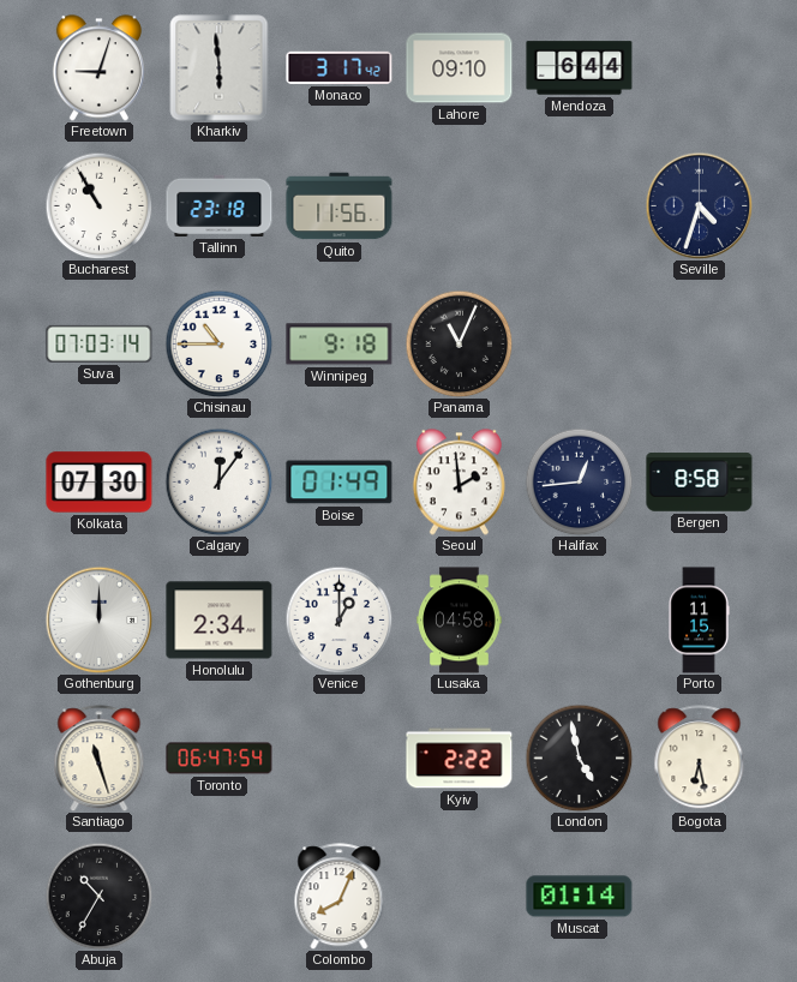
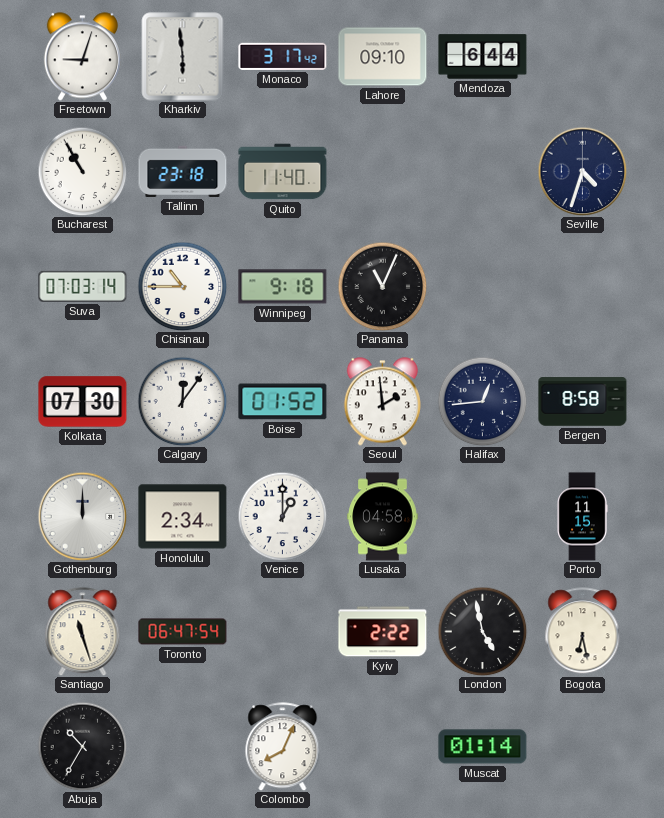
Quito: 11:56 -> 11:40 (283, 172)
Boise: 01:49 -> 01:52 (283, 402)
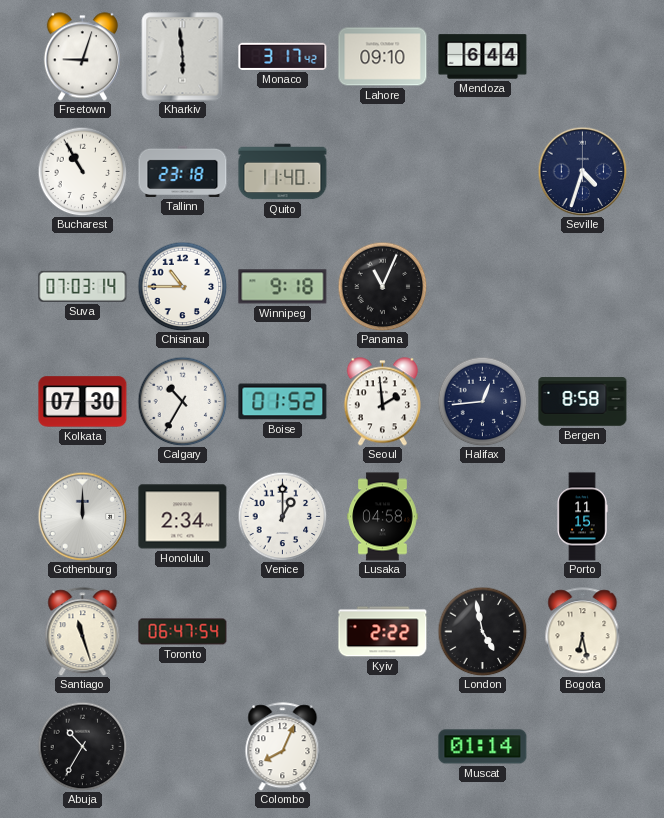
Calgary: 12:06 -> 10:35 (182, 401)
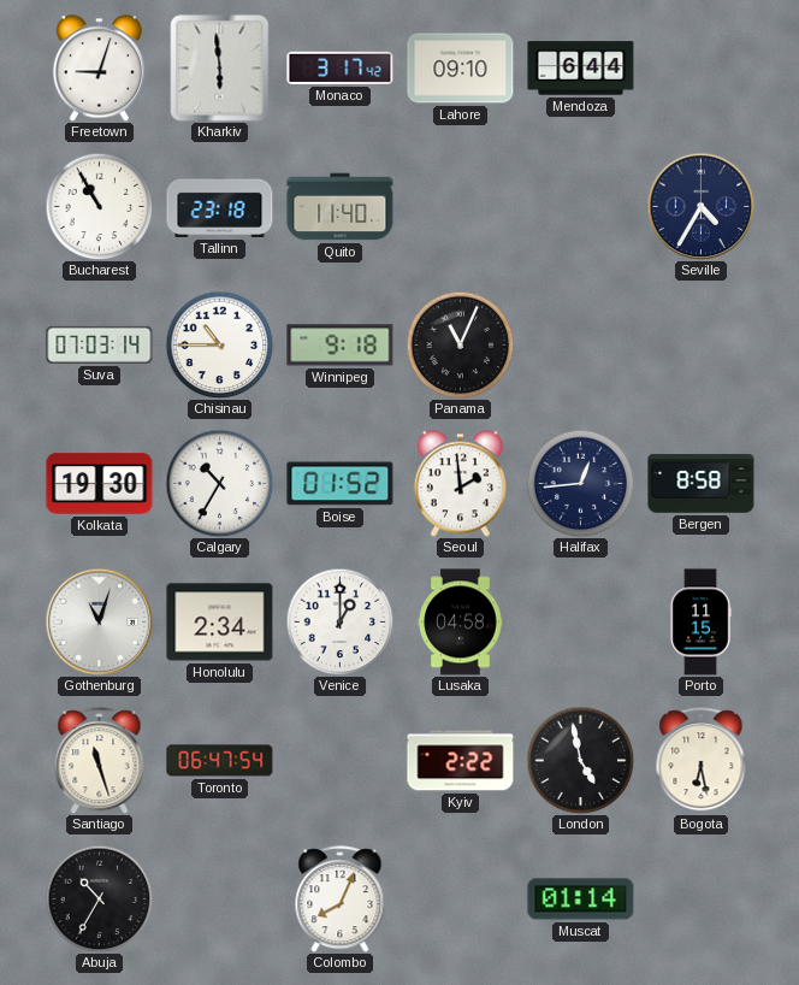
Seville: 4:33 -> 4:35 (700, 206)
Kolkata: 07:30 -> 19:30 (100, 484)
Gothenburg: 12:00 -> 11:03 (99, 621)
